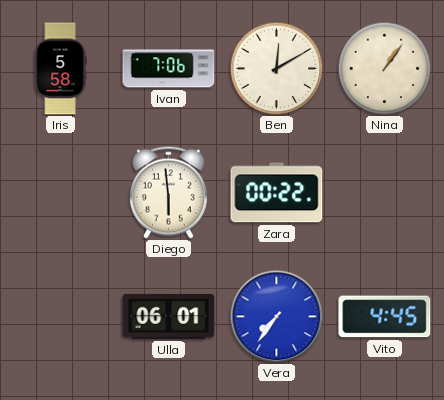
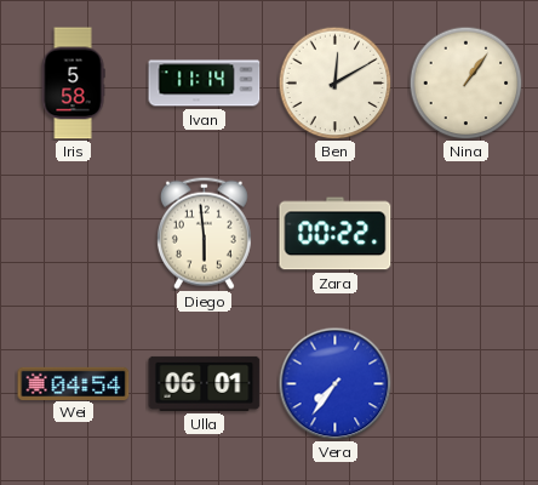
Ivan: 7:06 -> 11:14 (205, 84)
Wei: none -> 04:54 (74, 383)
Vito: 4:45 -> none (385, 317)
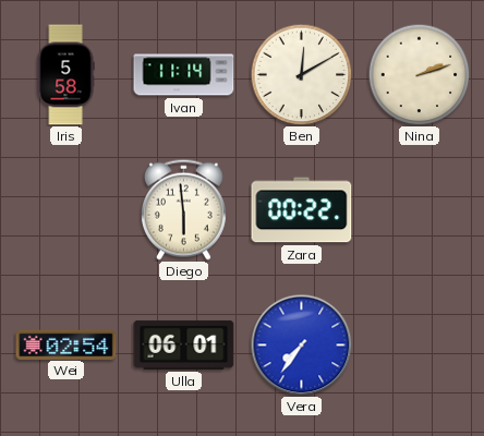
Nina: 1:06 -> 2:12 (419, 74)
Wei: 04:54 -> 02:54 (66, 344)
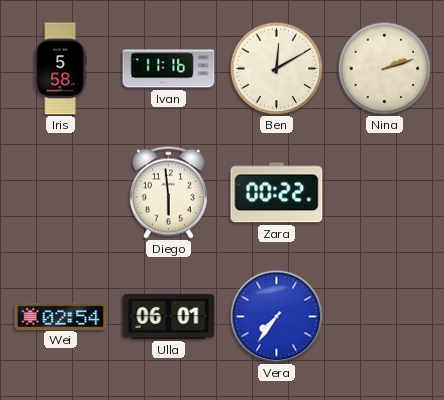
Ivan: 11:14 -> 11:16 (169, 69)
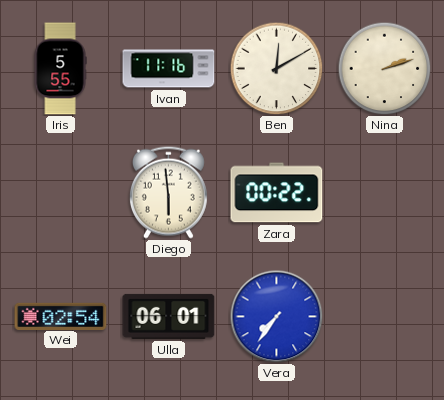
Iris: 5:58 -> 5:55 (60, 69)
